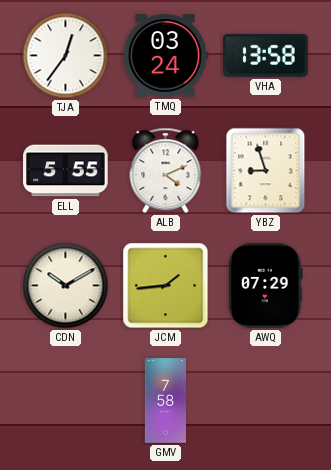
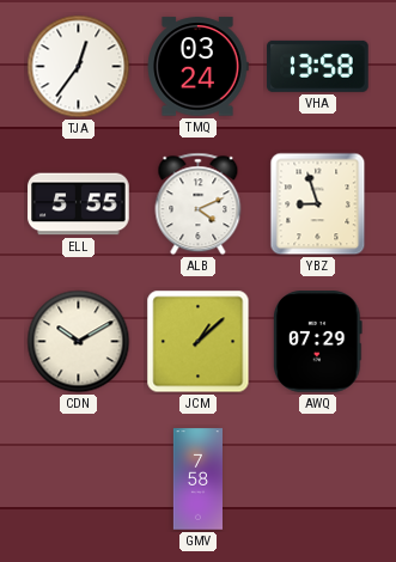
JCM: 1:44 -> 1:08 (199, 342)
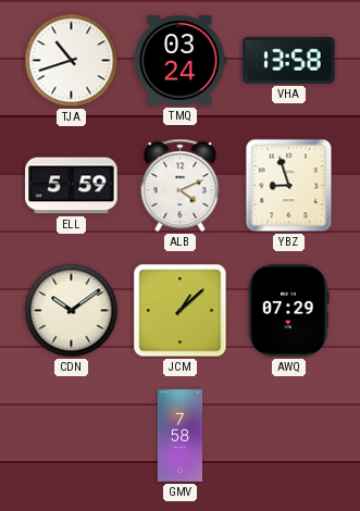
TJA: 12:36 -> 10:42 (72, 61)
ELL: 5:55 -> 5:59 (72, 186)
CDN: 10:10 -> 10:09 (72, 311)
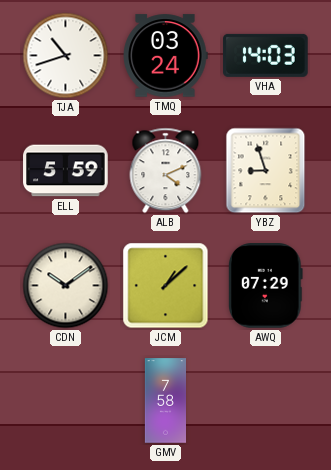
VHA: 13:58 -> 14:03 (266, 55)
